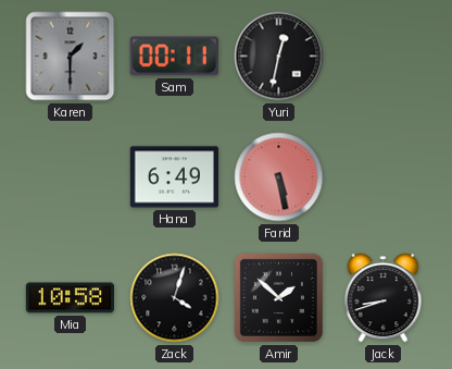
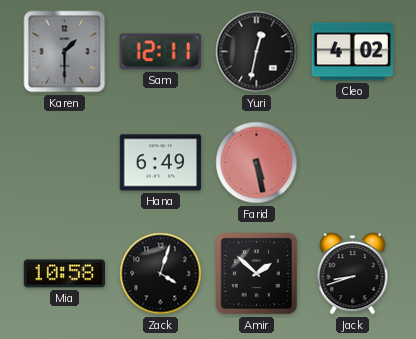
Sam: 00:11 -> 12:11 (160, 52)
Cleo: none -> 4:02 (352, 52)
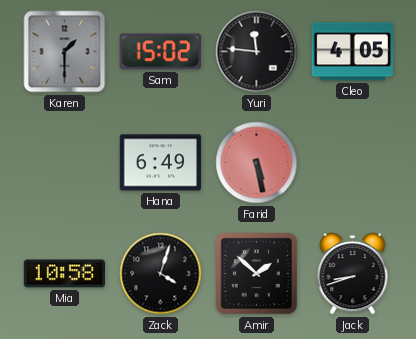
Sam: 12:11 -> 15:02 (160, 52)
Yuri: 12:32 -> 11:46 (257, 52)
Cleo: 4:02 -> 4:05 (352, 52)
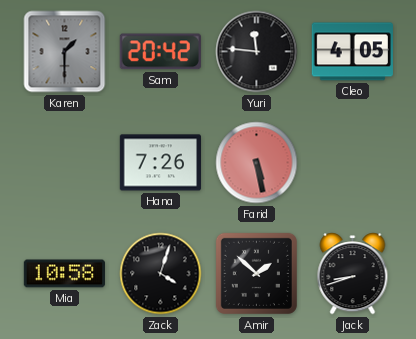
Sam: 15:02 -> 20:42 (160, 52)
Hana: 6:49 -> 7:26 (160, 163)
